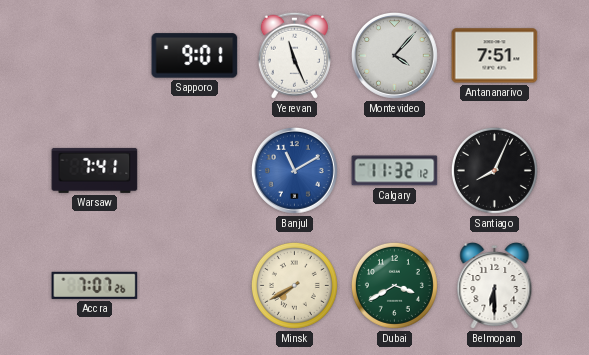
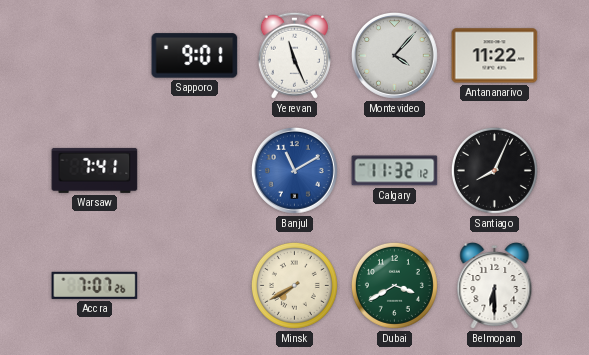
Antananarivo: 7:51 -> 11:22 (495, 56)
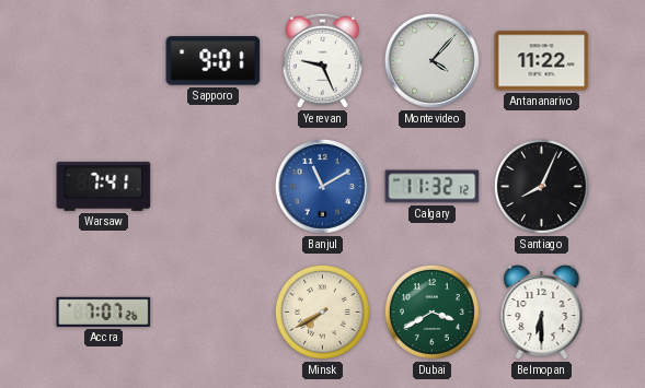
Yerevan: 11:26 -> 9:26 (322, 60)
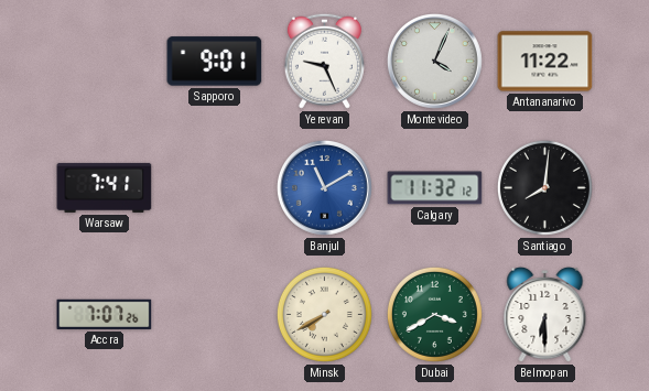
Montevideo: 4:07 -> 4:04 (434, 61)
Santiago: 8:04 -> 8:01 (544, 187)
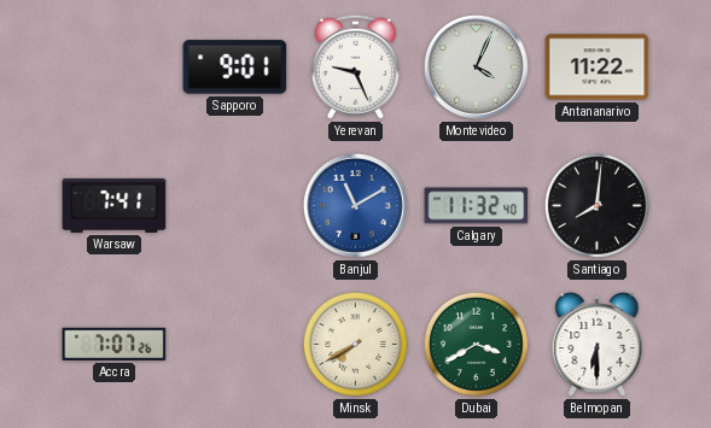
Calgary: 11:32:12 -> 11:32:40 (477, 206)
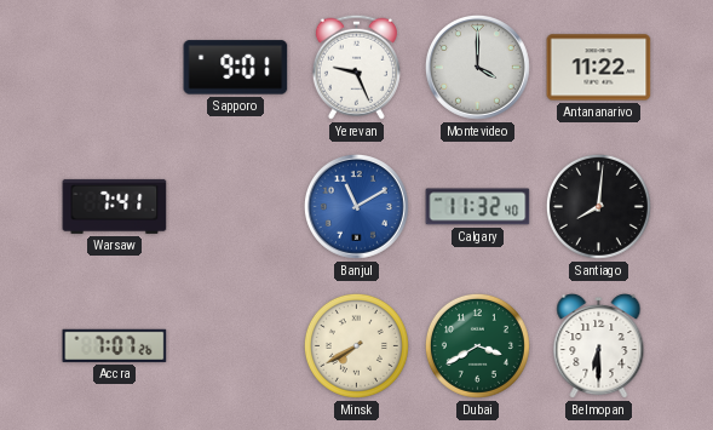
Montevideo: 4:04 -> 4:00 (477, 67)
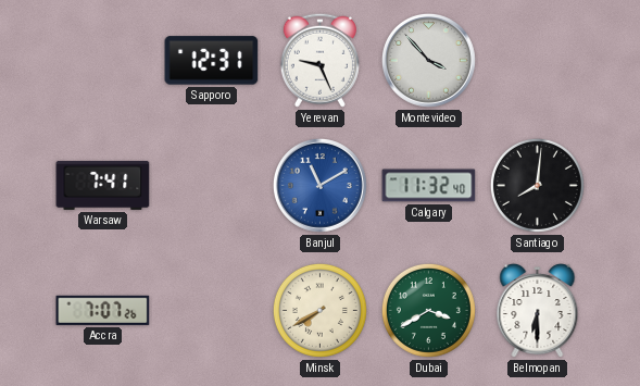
Sapporo: 9:01 -> 12:31 (212, 61)
Montevideo: 4:00 -> 3:53 (428, 60)
Antananarivo: 11:22 -> none (599, 68)
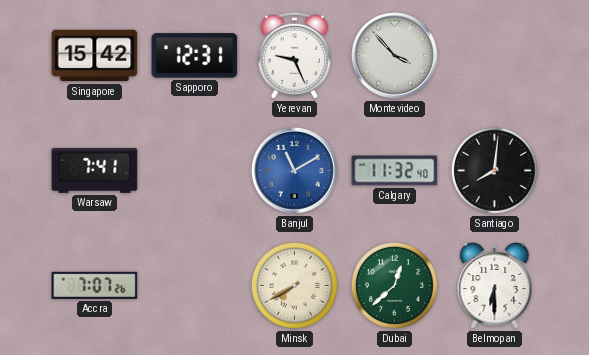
Singapore: none -> 15:42 (95, 56)
Dubai: 3:40 -> 12:38 (394, 285)
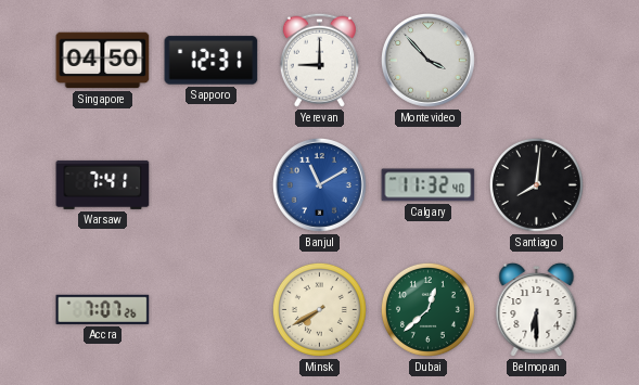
Singapore: 15:42 -> 04:50 (103, 61)
Yerevan: 9:26 -> 9:00 (319, 60)
